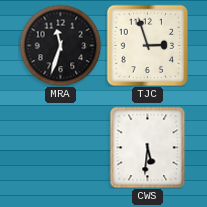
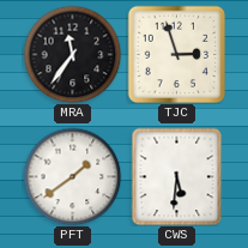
MRA: 11:33 -> 11:36 (72, 54)
PFT: none -> 1:39 (72, 176)
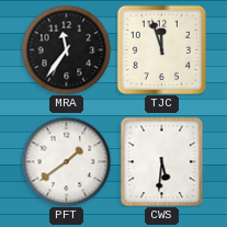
TJC: 2:57 -> 11:57 (161, 49)
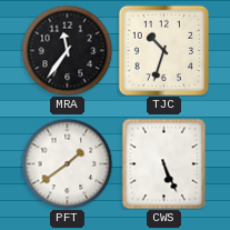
TJC: 11:57 -> 10:33 (163, 50)
CWS: 5:31 -> 5:26 (164, 163)
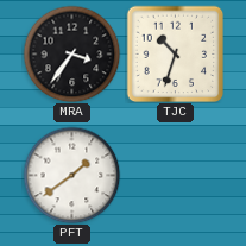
MRA: 11:36 -> 3:36 (71, 53)
CWS: 5:26 -> none (164, 163)
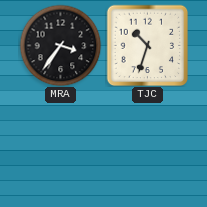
PFT: 1:39 -> none (71, 175)
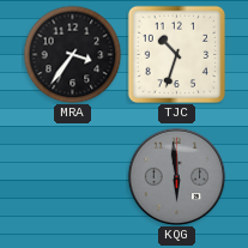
KQG: none -> 5:59 (176, 176)
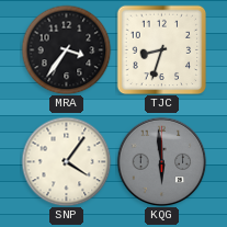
TJC: 10:33 -> 8:33 (161, 49)
SNP: none -> 4:06 (66, 161)
